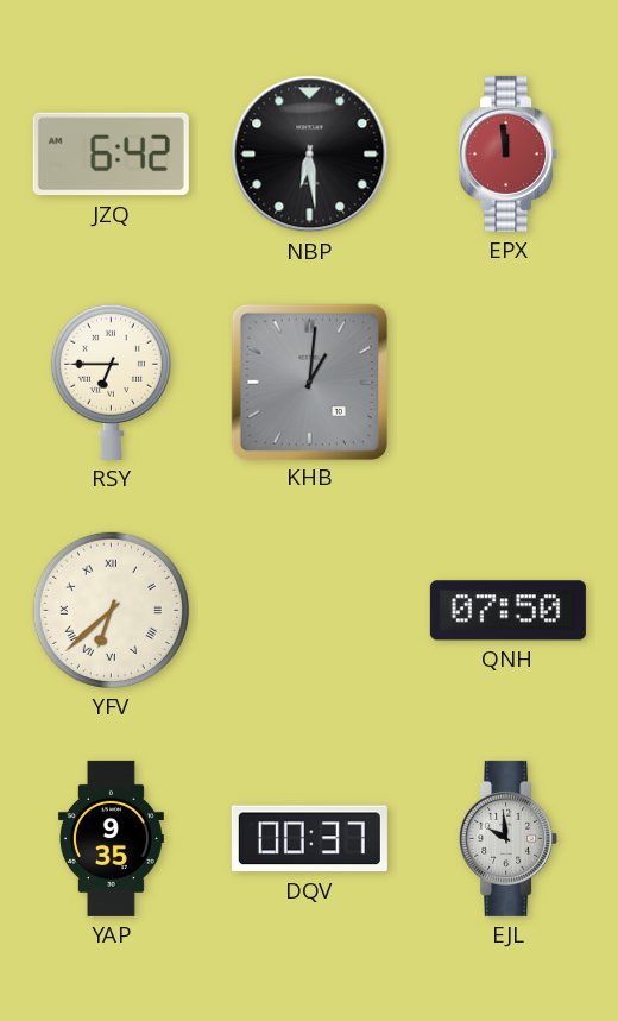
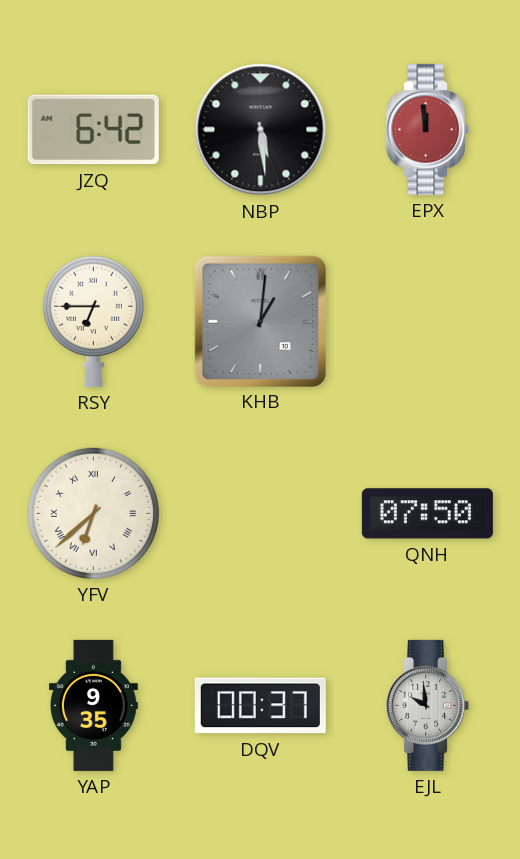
NBP: 6:29 -> 5:29 (261, 130)
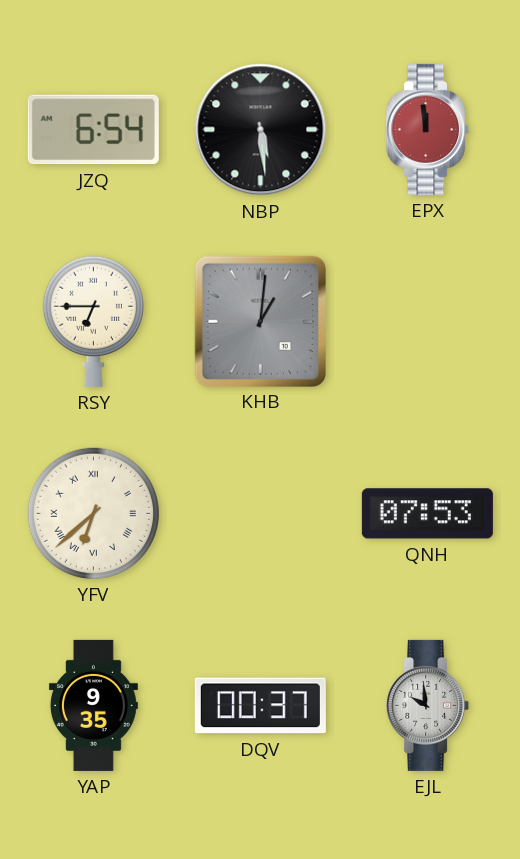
JZQ: 6:42 -> 6:54 (93, 130)
QNH: 07:50 -> 07:53 (427, 514)
